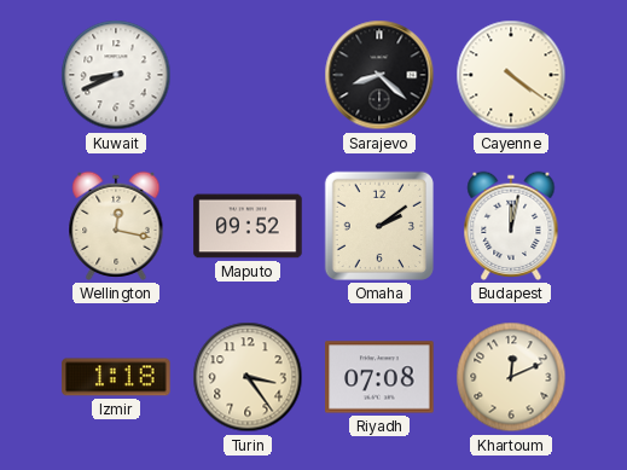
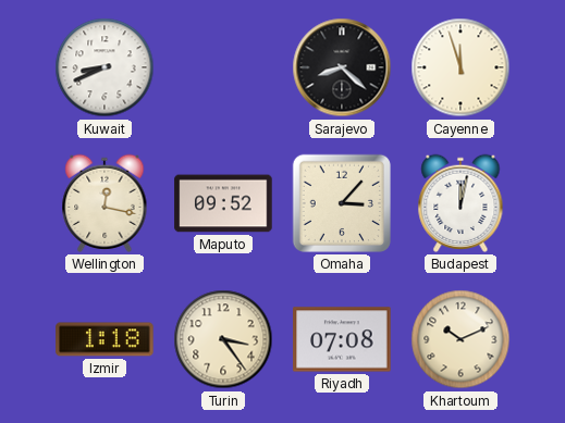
Cayenne: 4:21 -> 11:57 (460, 67)
Omaha: 2:09 -> 3:07 (342, 203)
Khartoum: 12:11 -> 10:11 (460, 339)
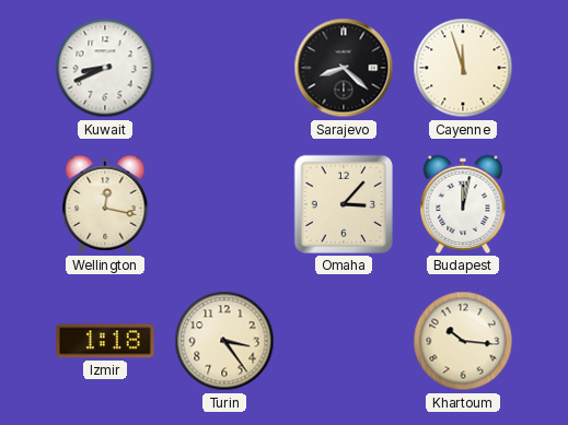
Maputo: 09:52 -> none (223, 203)
Riyadh: 07:08 -> none (342, 339)
Khartoum: 10:11 -> 10:16 (463, 341)
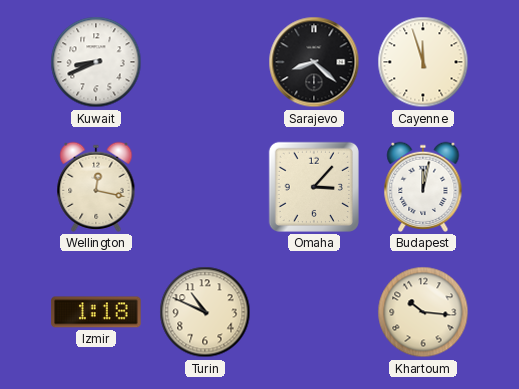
Turin: 3:24 -> 10:49 (205, 312)
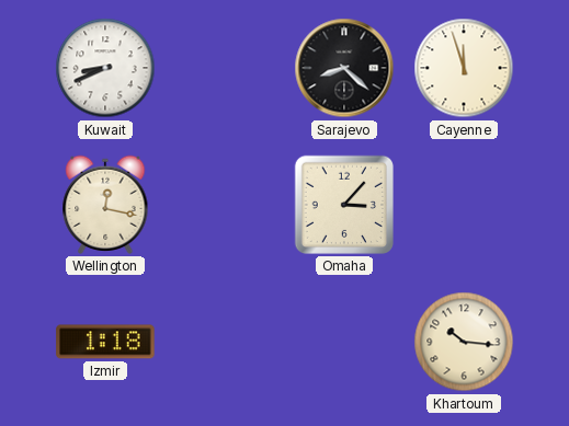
Budapest: 12:02 -> none (423, 187)
Turin: 10:49 -> none (205, 312)
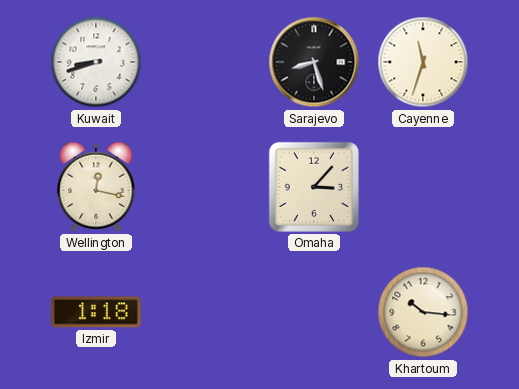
Kuwait: 8:41 -> 8:42 (96, 62)
Sarajevo: 8:22 -> 8:27 (314, 62)
Cayenne: 11:57 -> 11:33 (423, 62)
